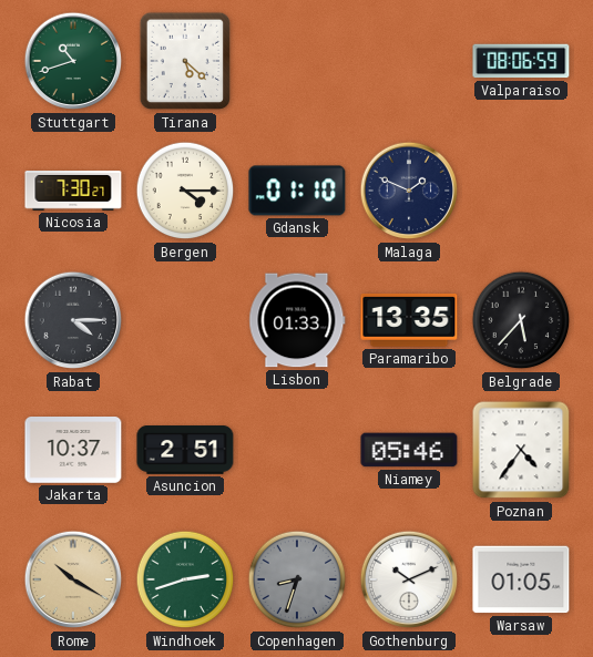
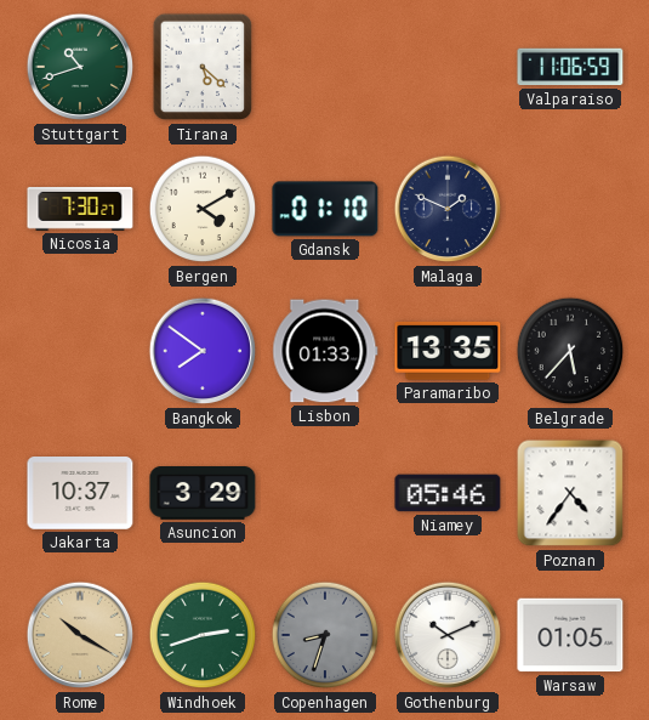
Valparaiso: 08:06 -> 11:06 (570, 67)
Bergen: 4:15 -> 4:10 (203, 209)
Rabat: 4:15 -> none (73, 320)
Bangkok: none -> 7:51 (203, 351)
Asuncion: 2:51 -> 3:29 (203, 494)
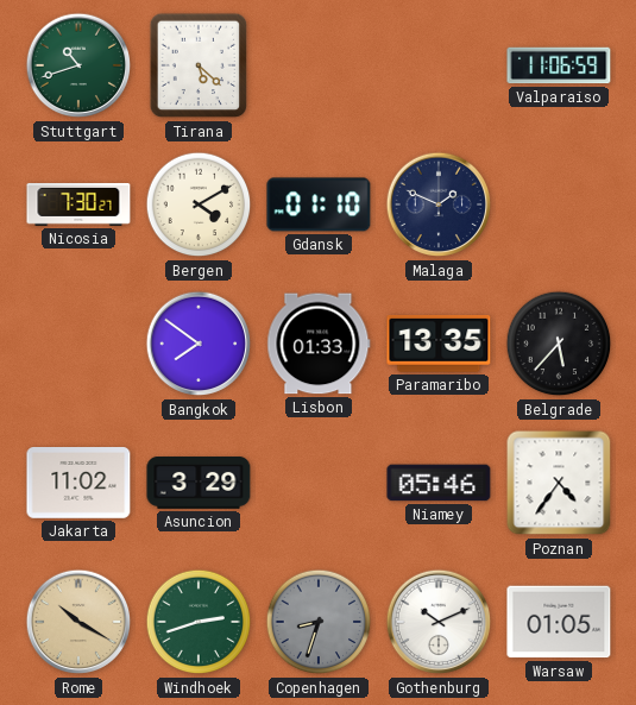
Jakarta: 10:37 -> 11:02 (78, 484)
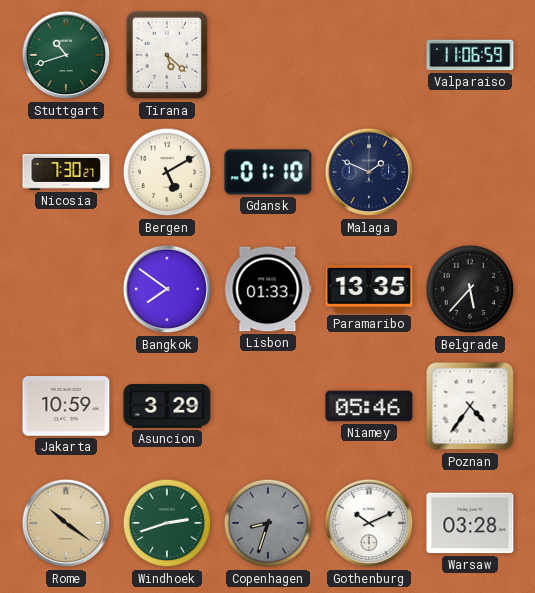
Bergen: 4:10 -> 5:10 (167, 172)
Jakarta: 11:02 -> 10:59 (66, 407)
Rome: 10:20 -> 10:21 (66, 523)
Warsaw: 01:05 -> 03:28 (470, 523)
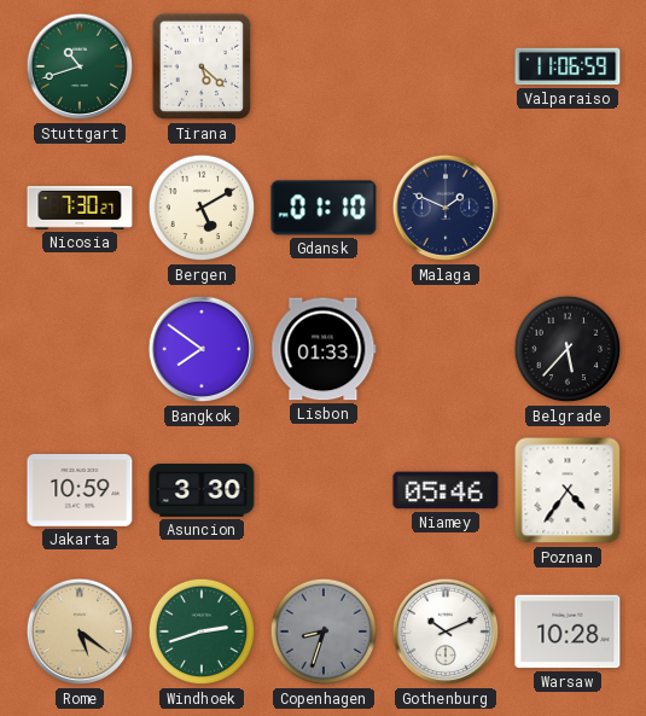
Paramaribo: 13:35 -> none (369, 290)
Asuncion: 3:29 -> 3:30 (202, 491)
Rome: 10:21 -> 5:21 (80, 631)
Warsaw: 03:28 -> 10:28 (568, 631)
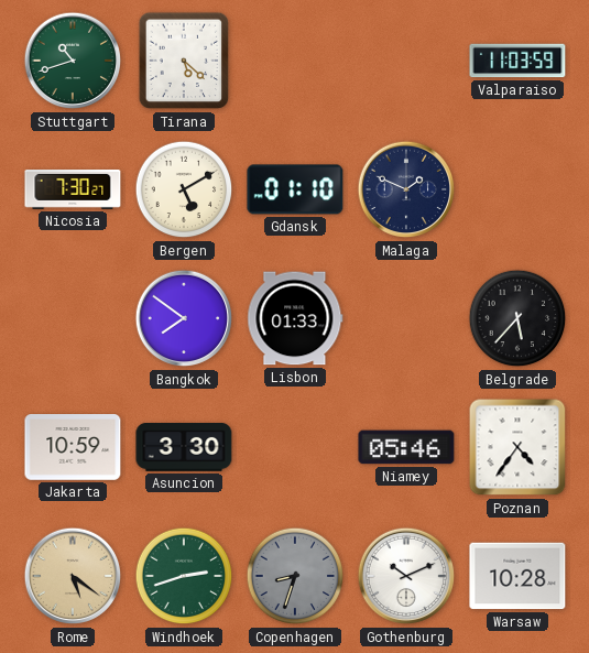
Valparaiso: 11:06 -> 11:03 (517, 61)
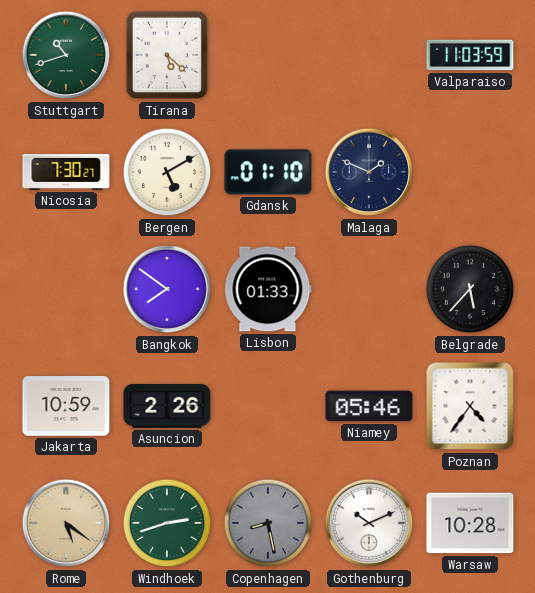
Asuncion: 3:30 -> 2:26 (167, 407)
Copenhagen: 8:33 -> 8:28 (268, 523)
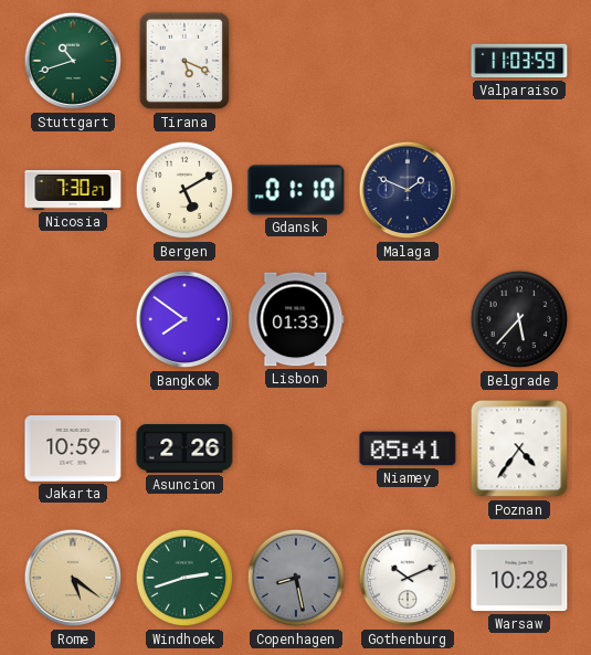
Tirana: 5:22 -> 5:19 (184, 61)
Niamey: 05:46 -> 05:41 (408, 448)
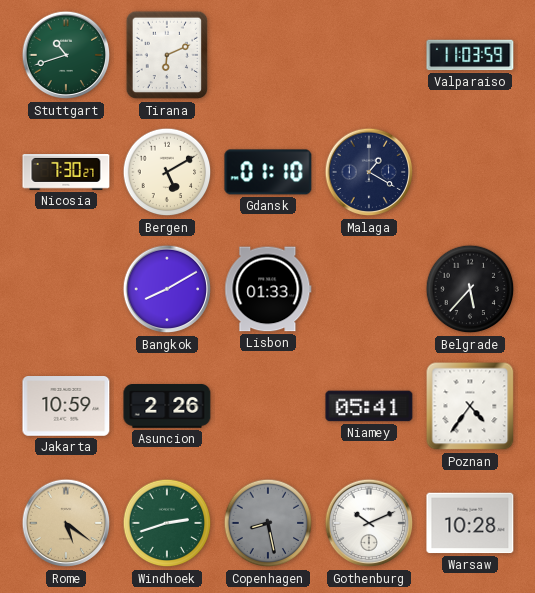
Tirana: 5:19 -> 6:11 (167, 55)
Malaga: 1:49 -> 1:20 (369, 172)
Bangkok: 7:51 -> 8:10 (167, 289)
